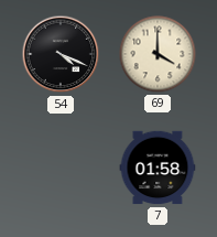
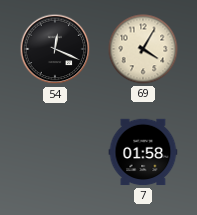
54: 4:19 -> 12:19 (55, 49)
69: 4:00 -> 4:05 (143, 49)
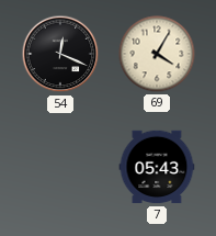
7: 01:58 -> 05:43 (157, 167)
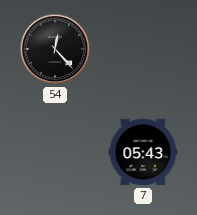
54: 12:19 -> 12:23 (55, 49)
69: 4:05 -> none (157, 54)
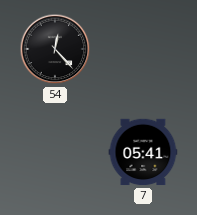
7: 05:43 -> 05:41 (143, 152)
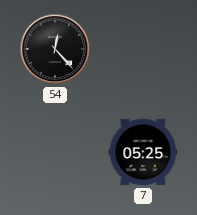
7: 05:41 -> 05:25 (143, 152)
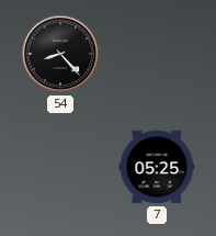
54: 12:23 -> 8:23 (60, 54)
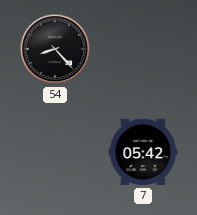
7: 05:25 -> 05:42 (143, 152)
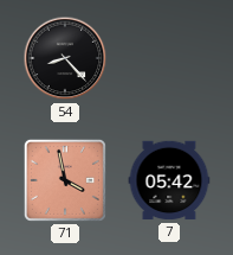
71: none -> 3:58 (65, 180)
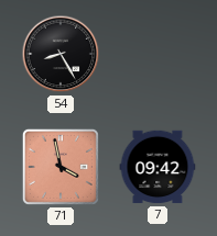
54: 8:23 -> 8:25 (61, 54)
7: 05:42 -> 09:42 (158, 167)
